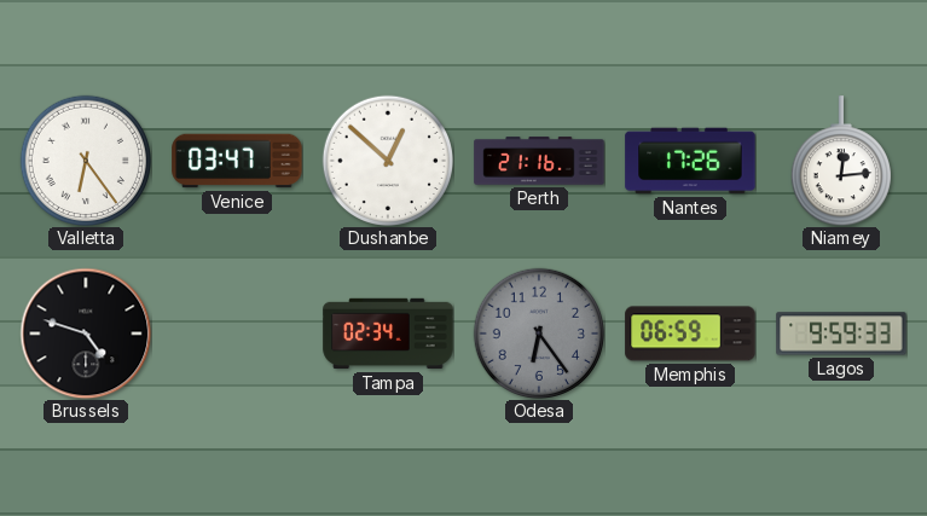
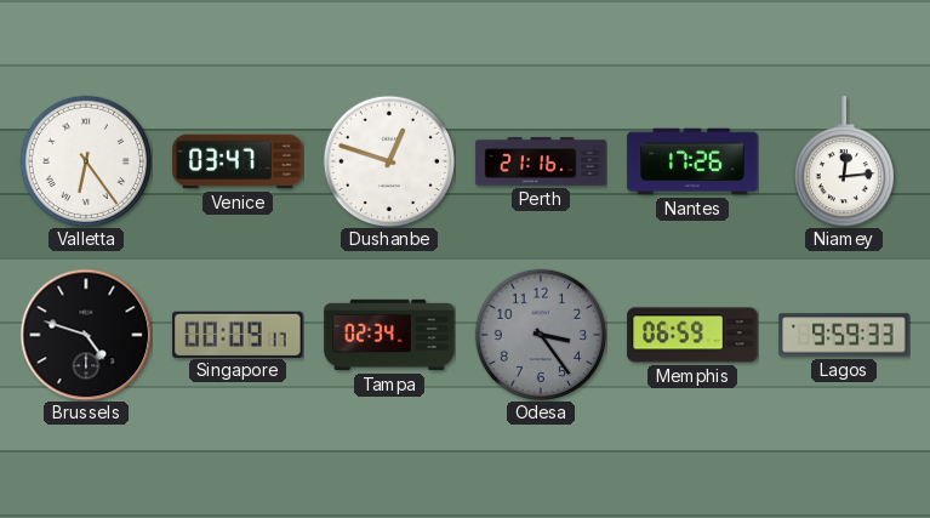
Dushanbe: 12:52 -> 12:48 (388, 160)
Singapore: none -> 00:09 (238, 334)
Odesa: 6:24 -> 3:24 (540, 334)
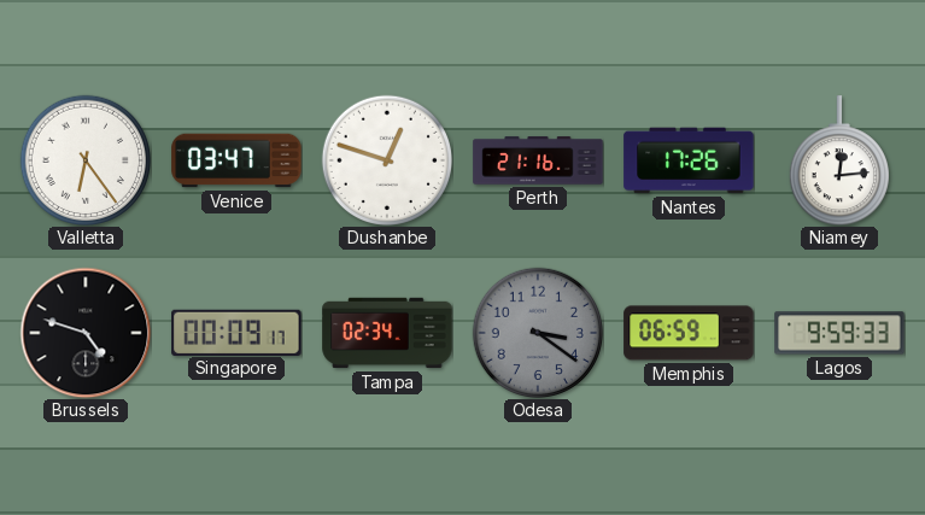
Odesa: 3:24 -> 3:21 (537, 332)
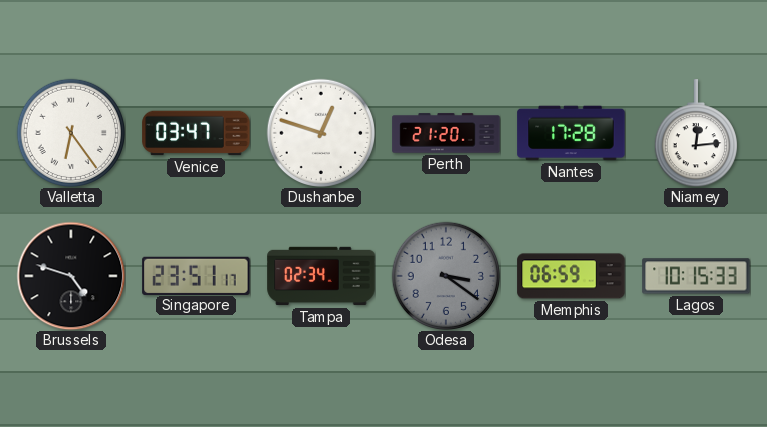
Perth: 21:16 -> 21:20 (446, 133)
Nantes: 17:26 -> 17:28 (571, 133)
Singapore: 00:09 -> 23:51 (196, 275)
Lagos: 9:59 -> 10:15 (696, 276)
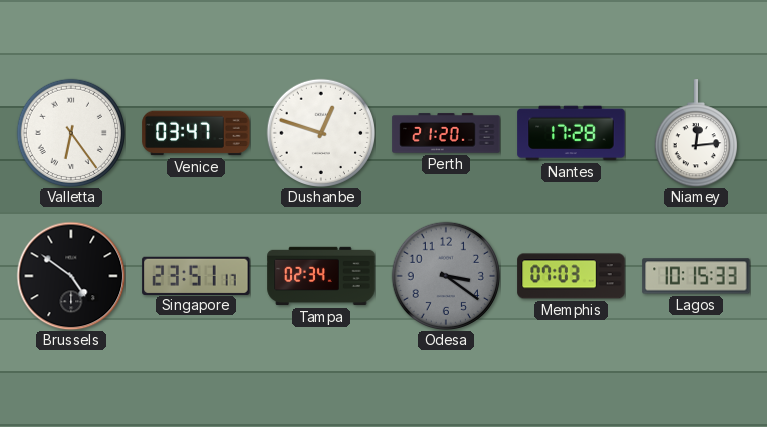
Brussels: 4:48 -> 4:51 (71, 276)
Memphis: 06:59 -> 07:03 (571, 276)
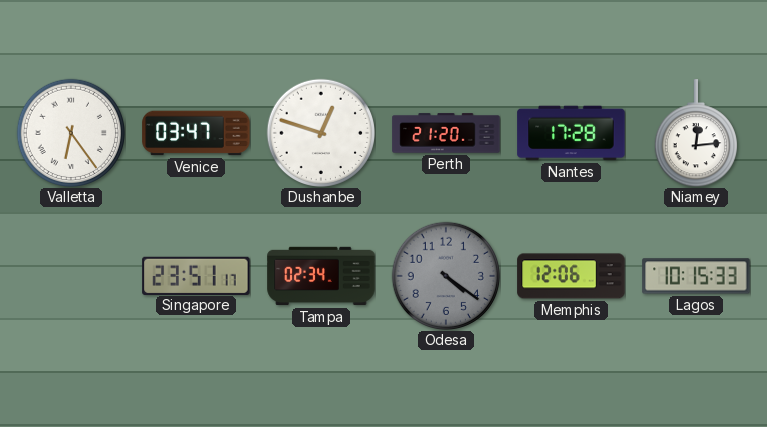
Brussels: 4:51 -> none (71, 276)
Odesa: 3:21 -> 4:21 (445, 275)
Memphis: 07:03 -> 12:06 (571, 276)
